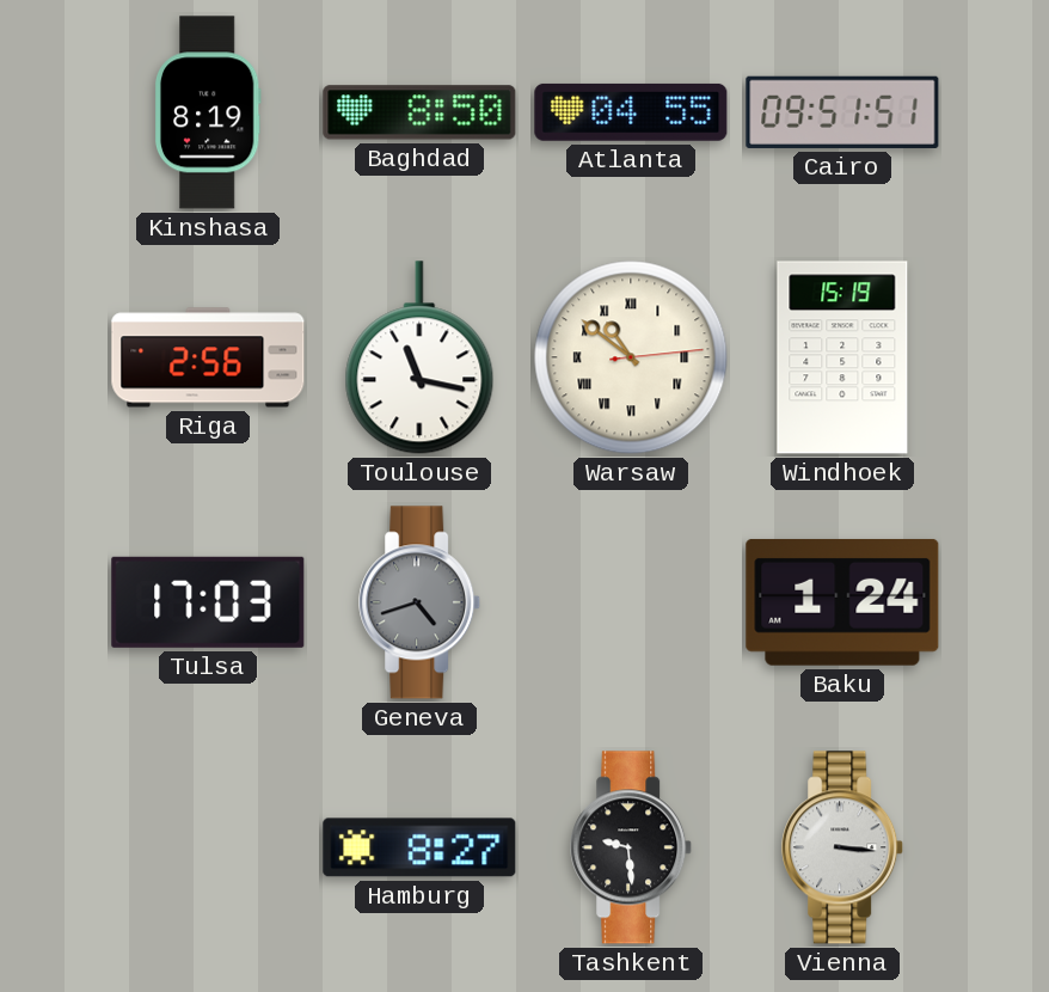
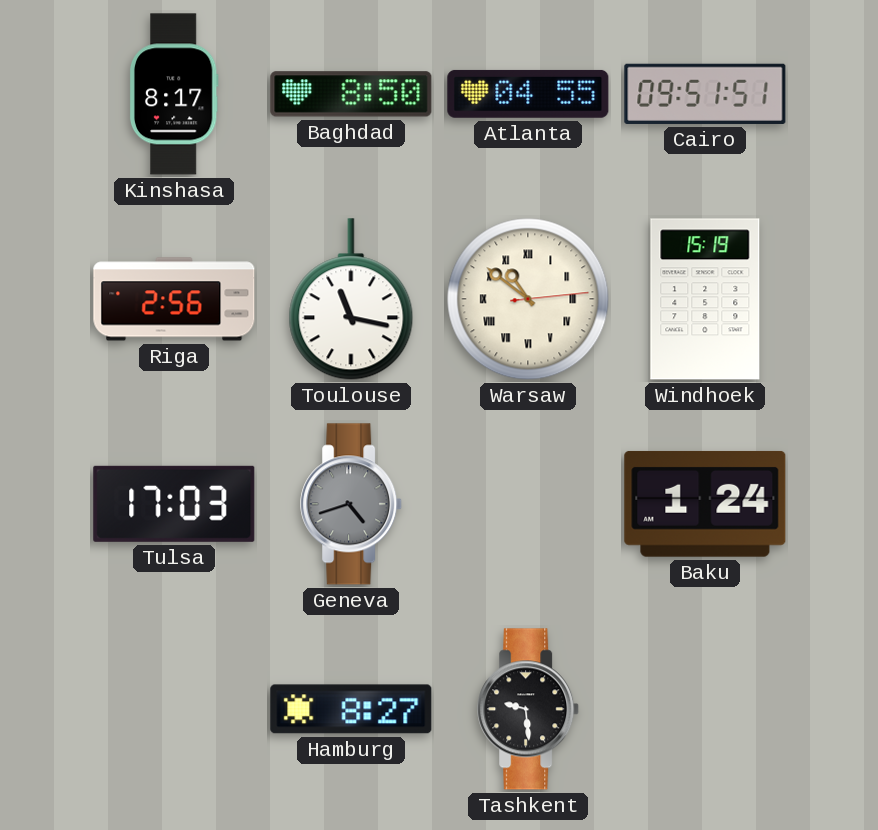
Kinshasa: 8:19 -> 8:17 (174, 94)
Vienna: 3:16 -> none (844, 847)
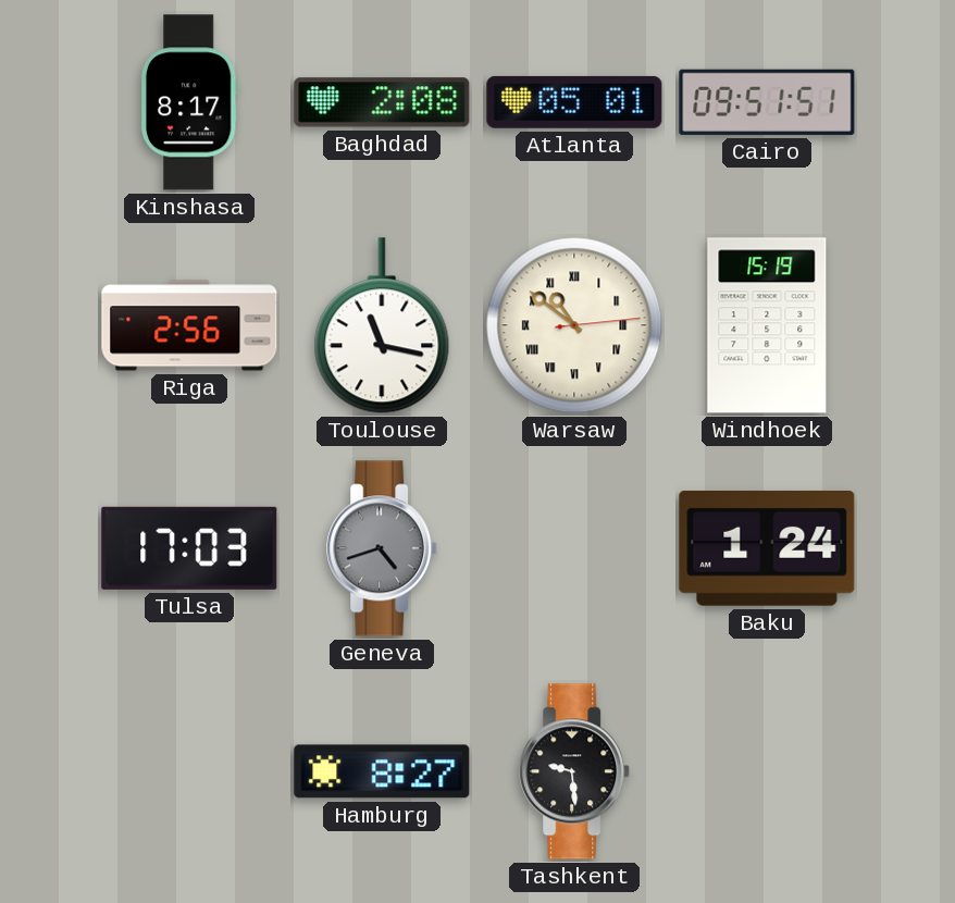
Baghdad: 8:50 -> 2:08 (382, 102)
Atlanta: 04:55 -> 05:01 (574, 102)
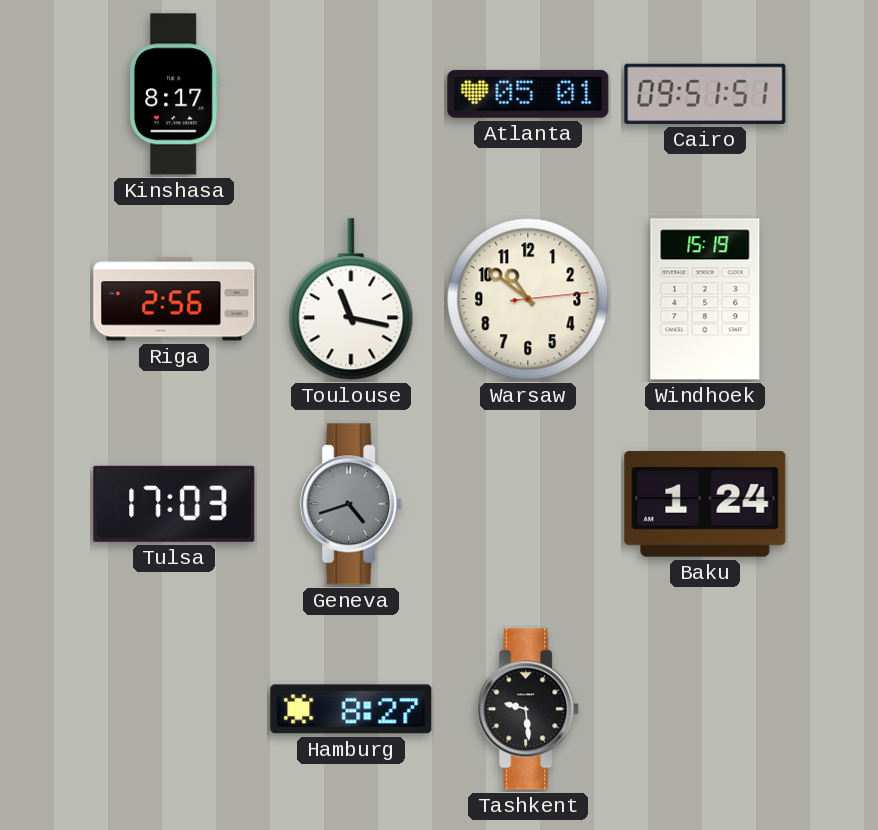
Baghdad: 2:08 -> none (382, 102)
Warsaw numerals: Roman -> Arabic (528, 299)
